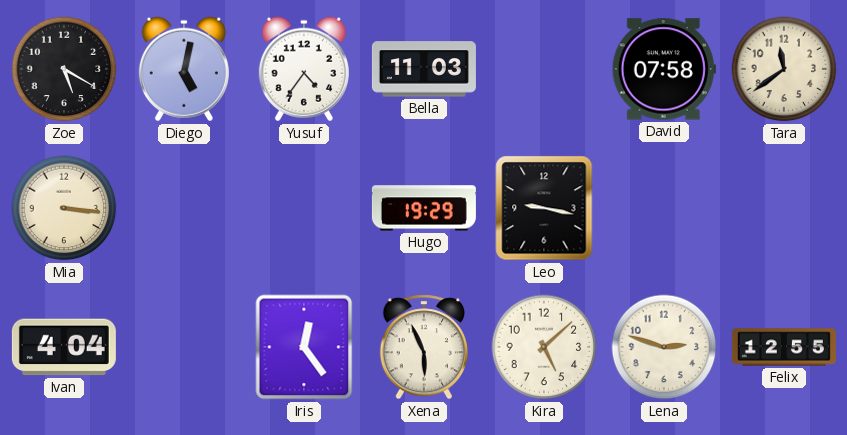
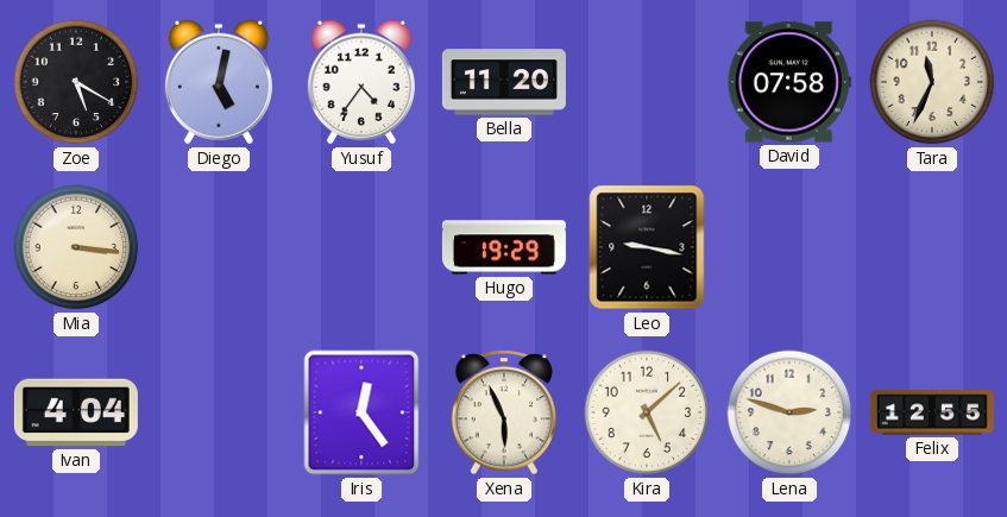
Bella: 11:03 -> 11:20 (504, 82)
Tara: 11:39 -> 11:34 (932, 82)
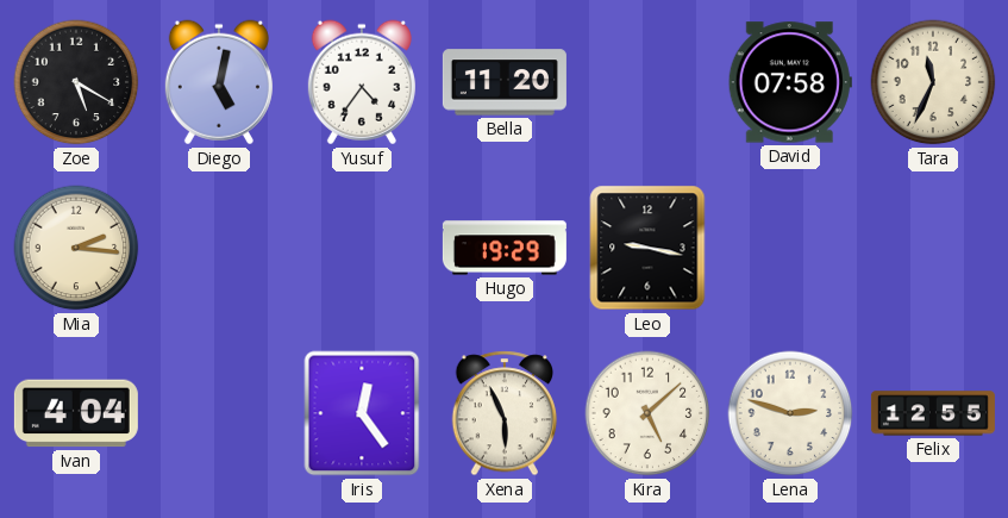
Mia: 3:16 -> 2:16 (76, 248)
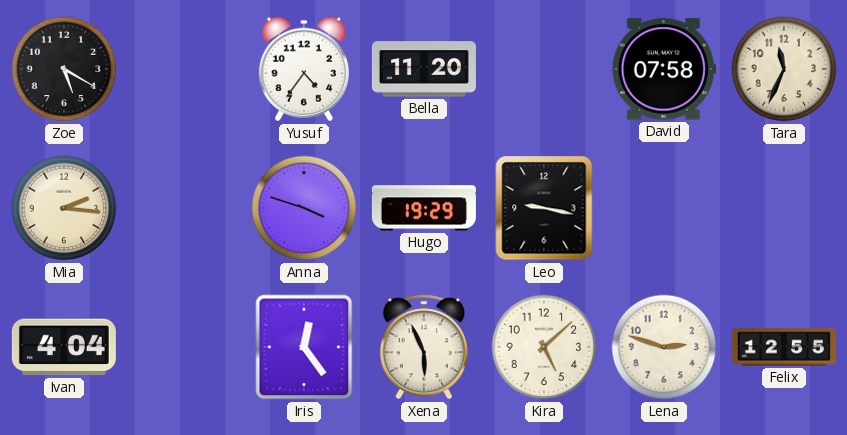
Diego: 5:02 -> none (219, 82)
Anna: none -> 3:48 (304, 208)
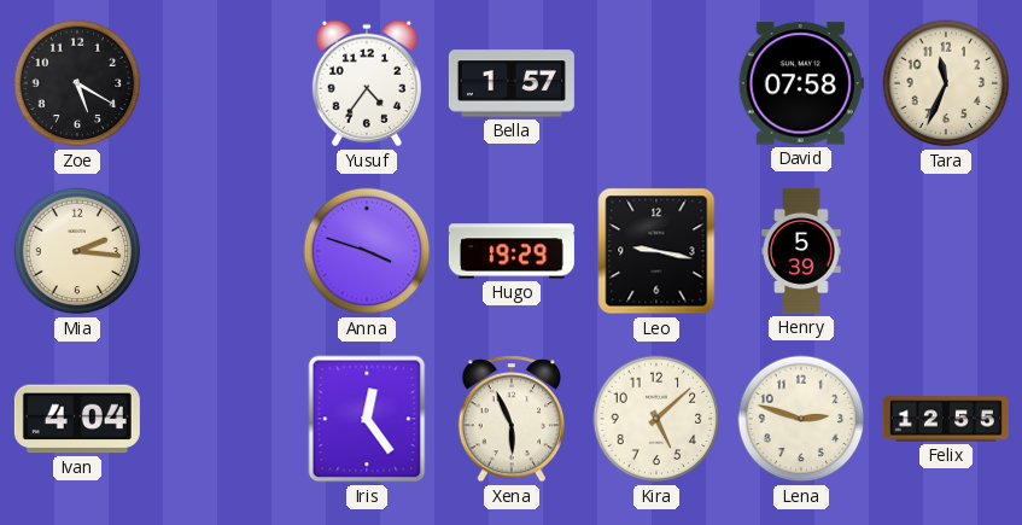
Bella: 11:20 -> 1:57 (512, 83)
Henry: none -> 5:39 (801, 251)
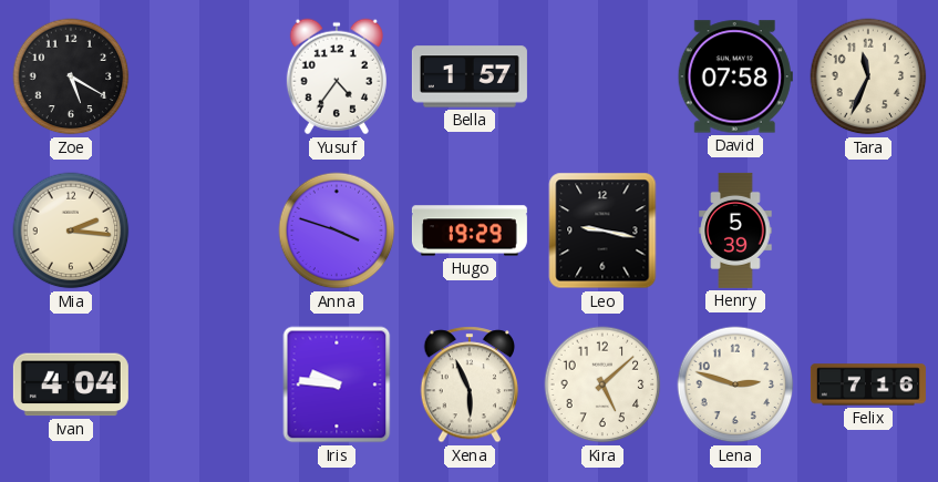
Iris: 12:24 -> 9:46 (337, 384)
Felix: 12:55 -> 7:16 (868, 384)
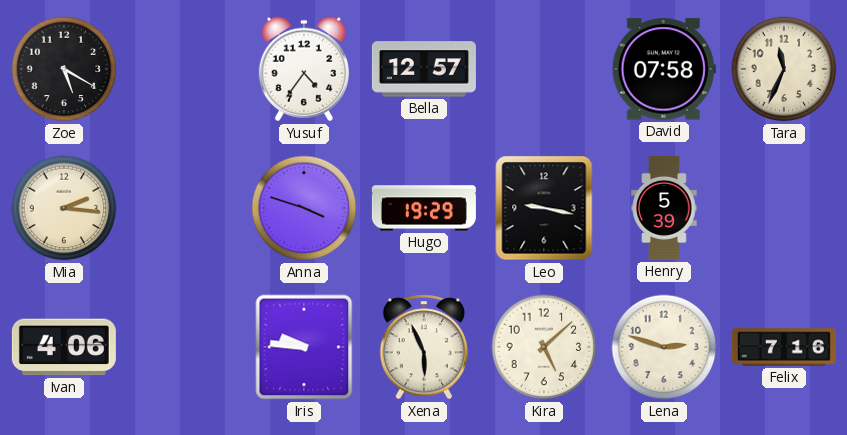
Bella: 1:57 -> 12:57 (424, 69)
Ivan: 4:04 -> 4:06 (64, 347)
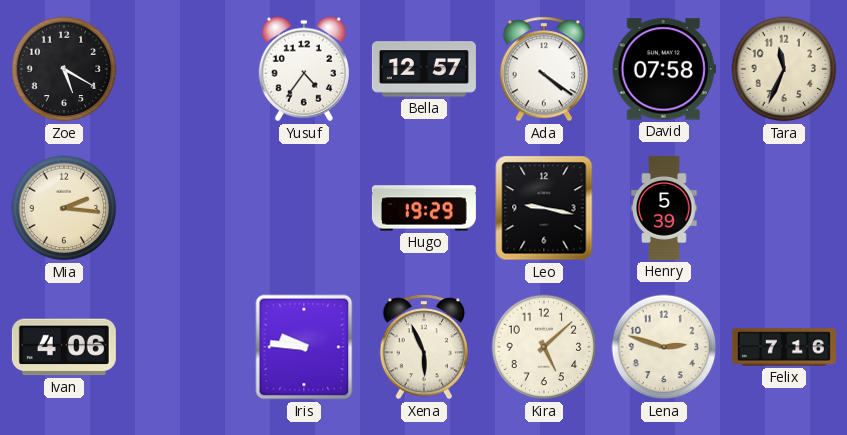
Ada: none -> 4:21 (544, 69)
Anna: 3:48 -> none (304, 208)
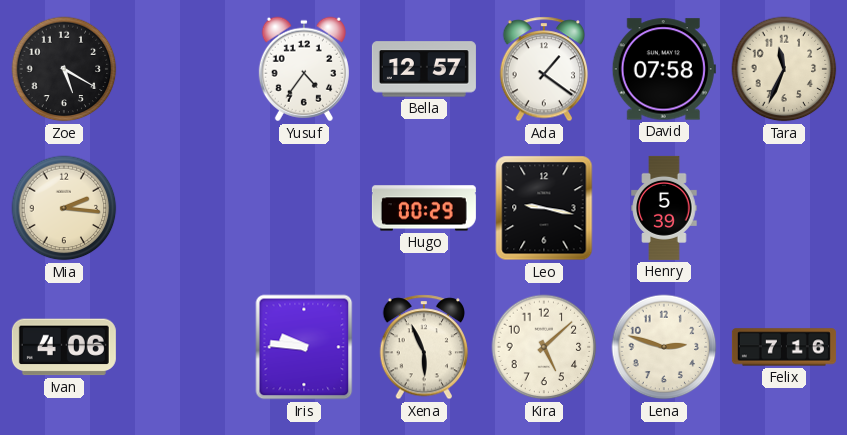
Ada: 4:21 -> 1:21 (544, 69)
Hugo: 19:29 -> 00:29 (424, 208)
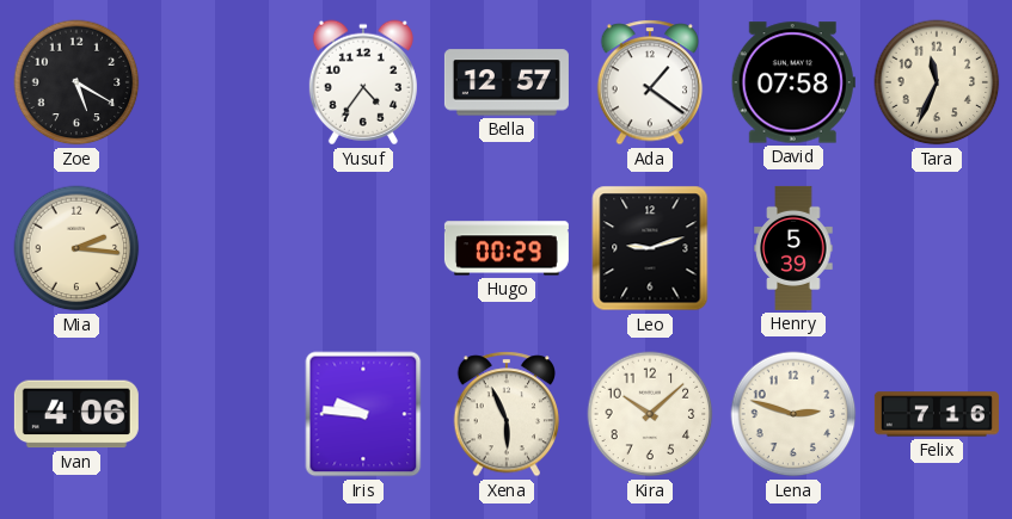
Leo: 9:17 -> 9:12 (650, 248)
Kira: 5:08 -> 10:08 (650, 414)
